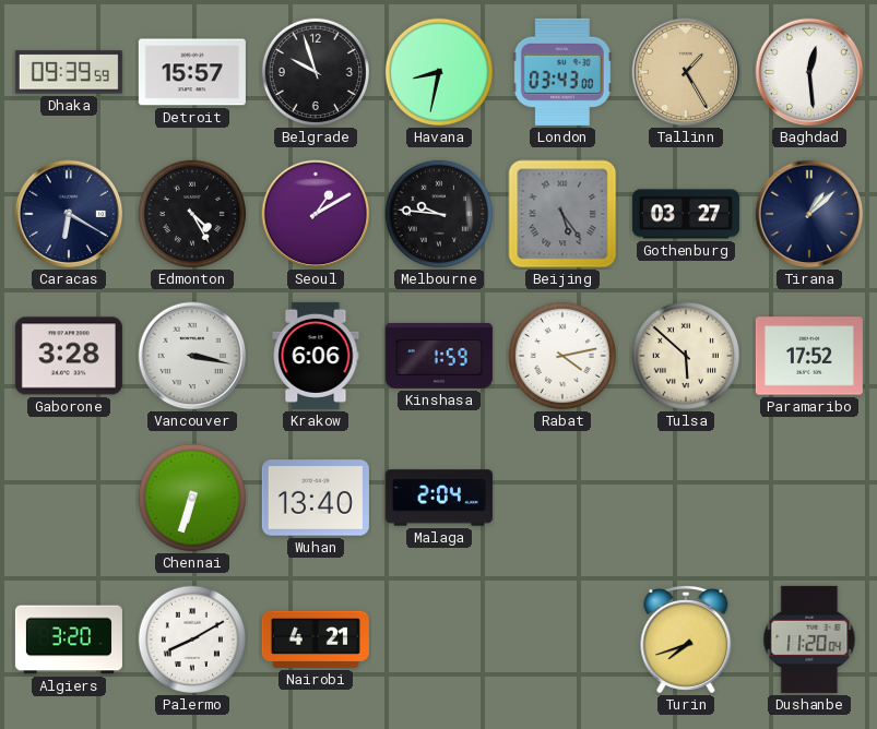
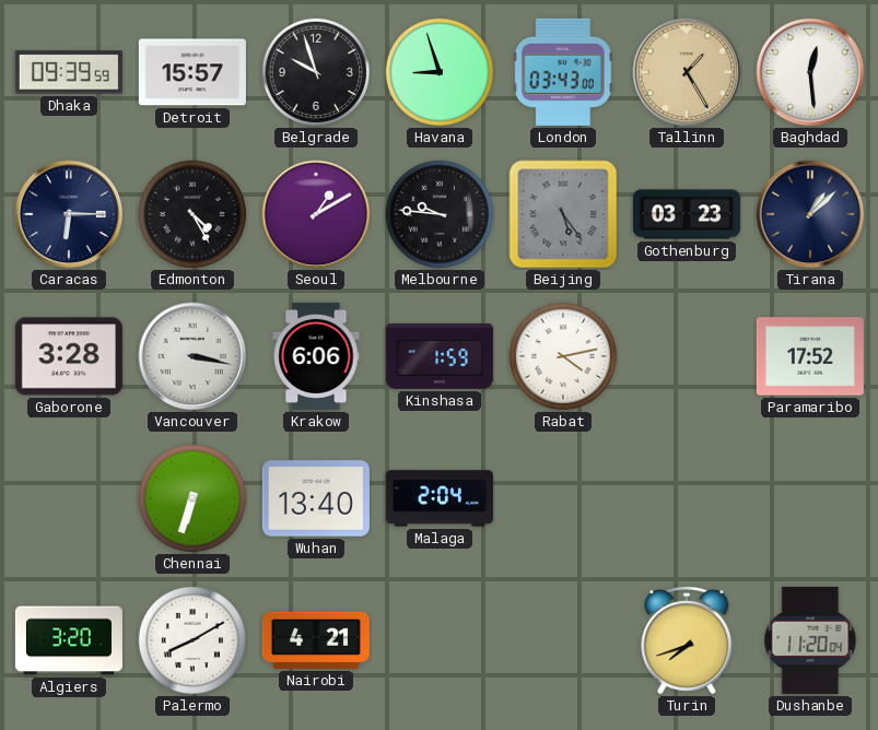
Havana: 8:32 -> 8:57 (440, 72)
Caracas: 6:20 -> 6:15 (69, 214)
Gothenburg: 03:27 -> 03:23 (687, 214)
Tulsa: 5:52 -> none (686, 356)
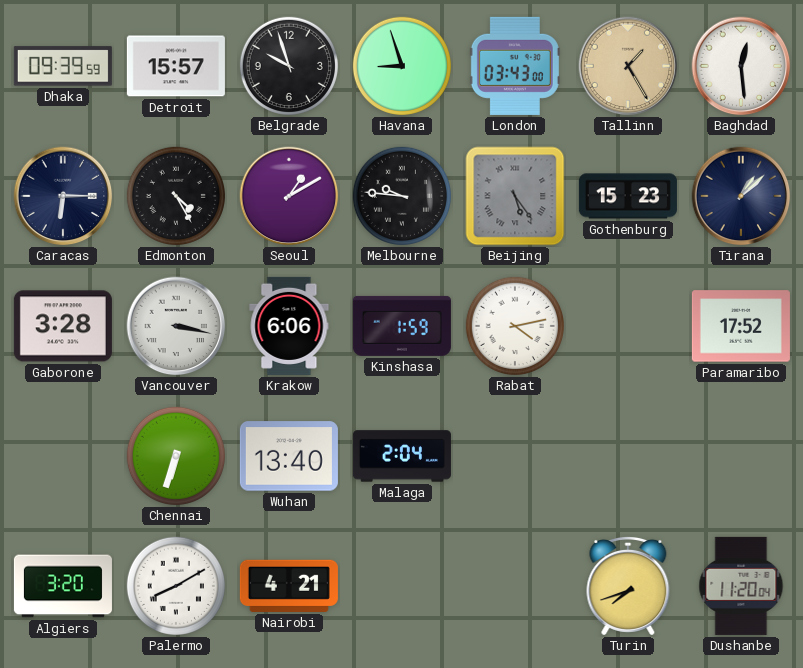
Gothenburg: 03:23 -> 15:23 (628, 196)
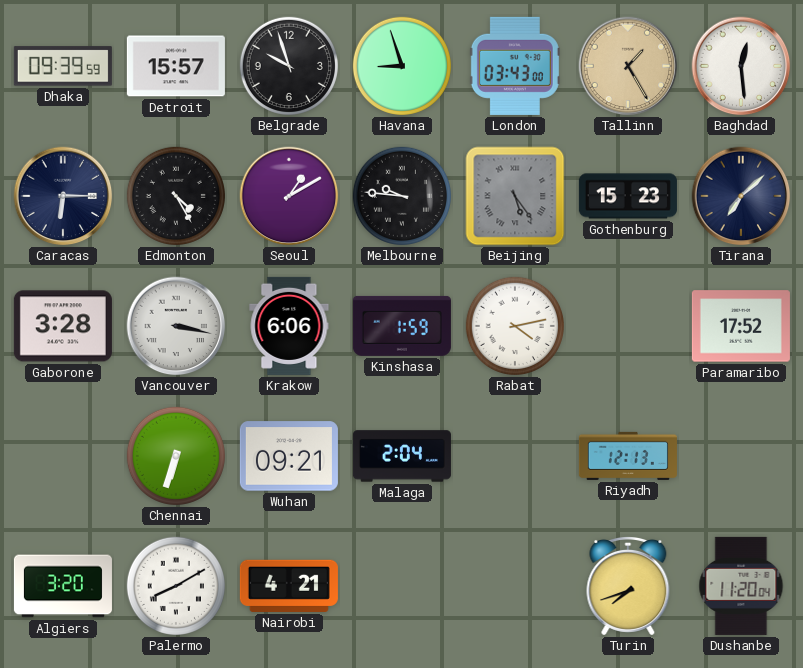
Tirana: 1:08 -> 7:08 (741, 196)
Wuhan: 13:40 -> 09:21 (289, 456)
Riyadh: none -> 12:13 (628, 456)
